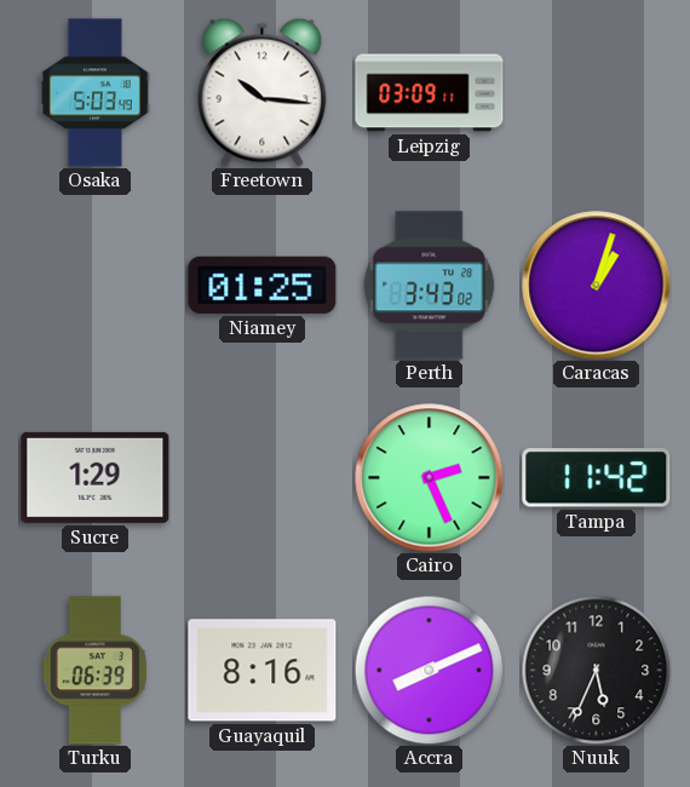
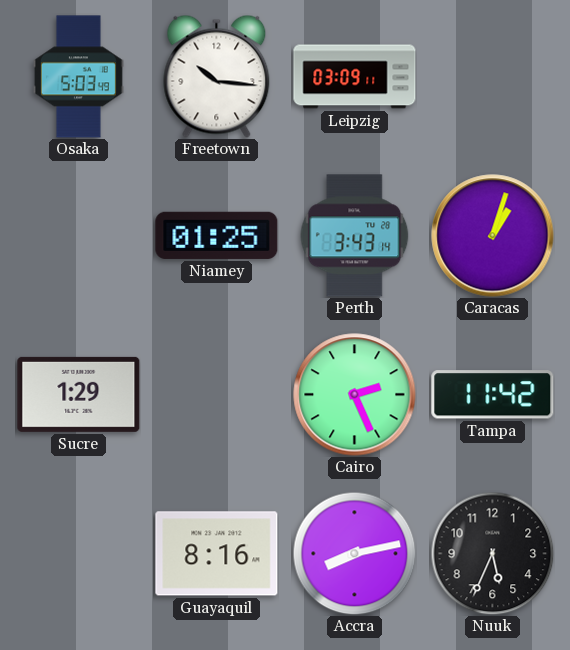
Perth: 3:43:02 -> 3:43:14 (355, 236)
Turku: 06:39 -> none (96, 671)
Accra: 8:11 -> 8:13 (354, 553)
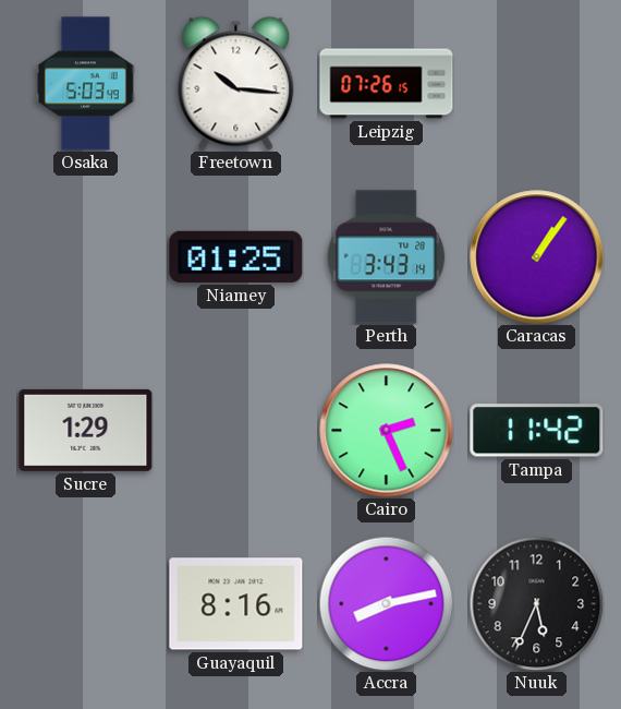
Leipzig: 03:09 -> 07:26 (387, 84)
Caracas: 1:03 -> 1:06 (537, 257)
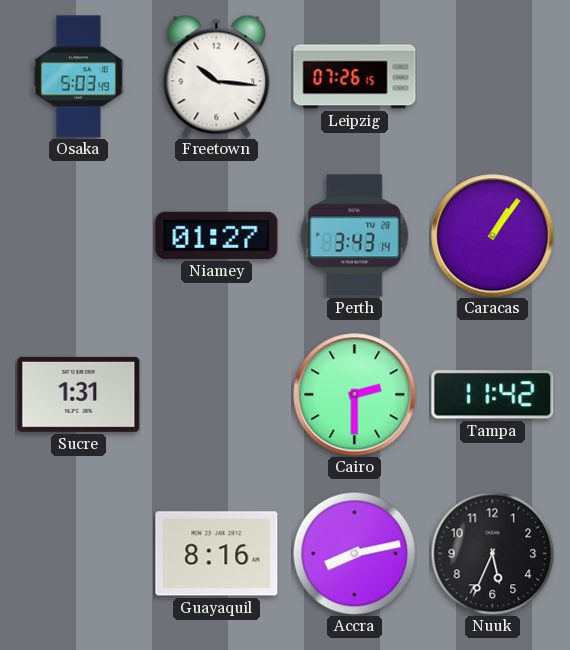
Niamey: 01:25 -> 01:27 (217, 235)
Sucre: 1:29 -> 1:31 (79, 394)
Cairo: 2:26 -> 2:30 (355, 395)
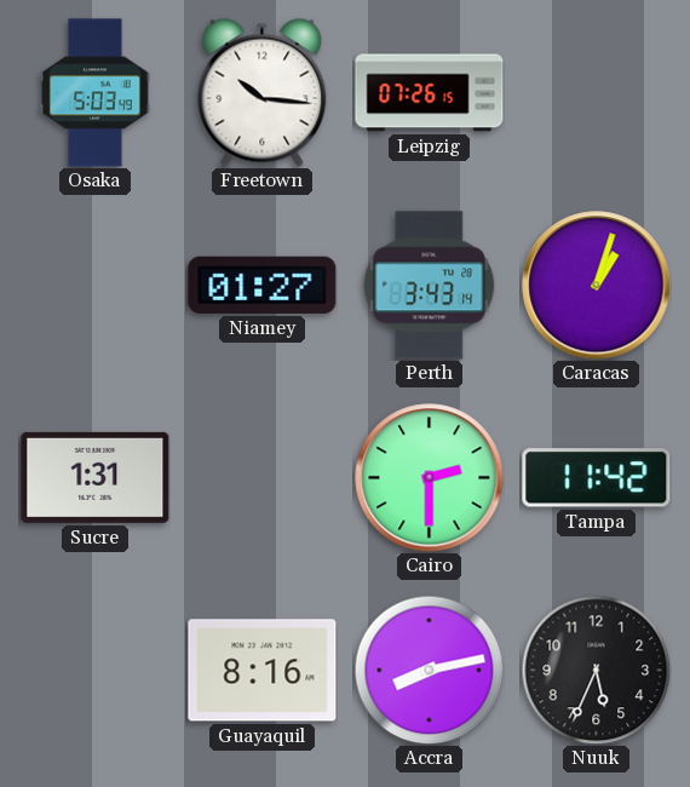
Caracas: 1:06 -> 1:03 (597, 286)
